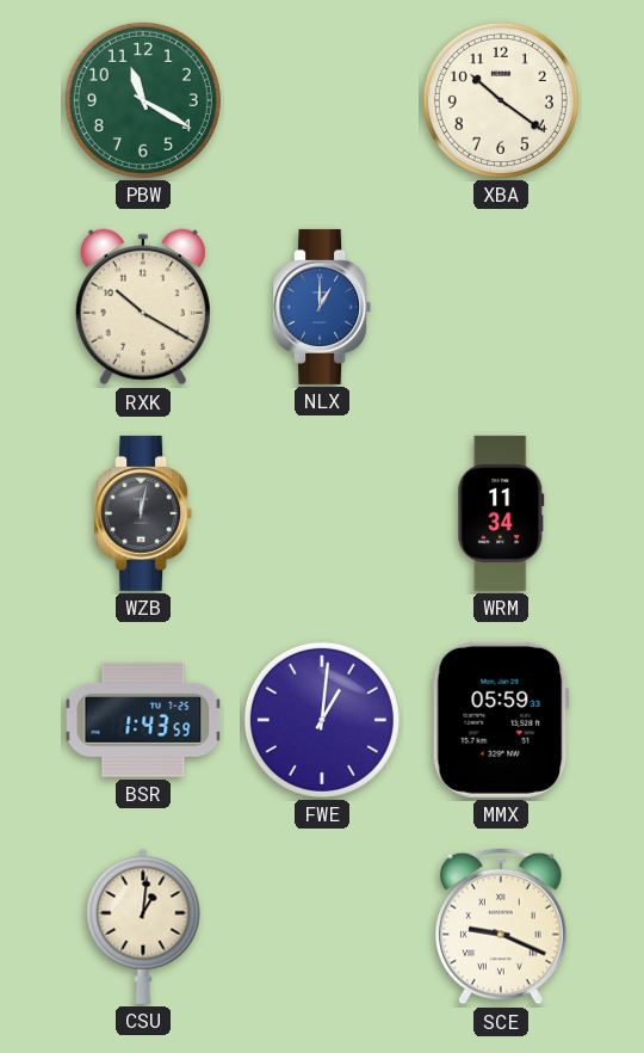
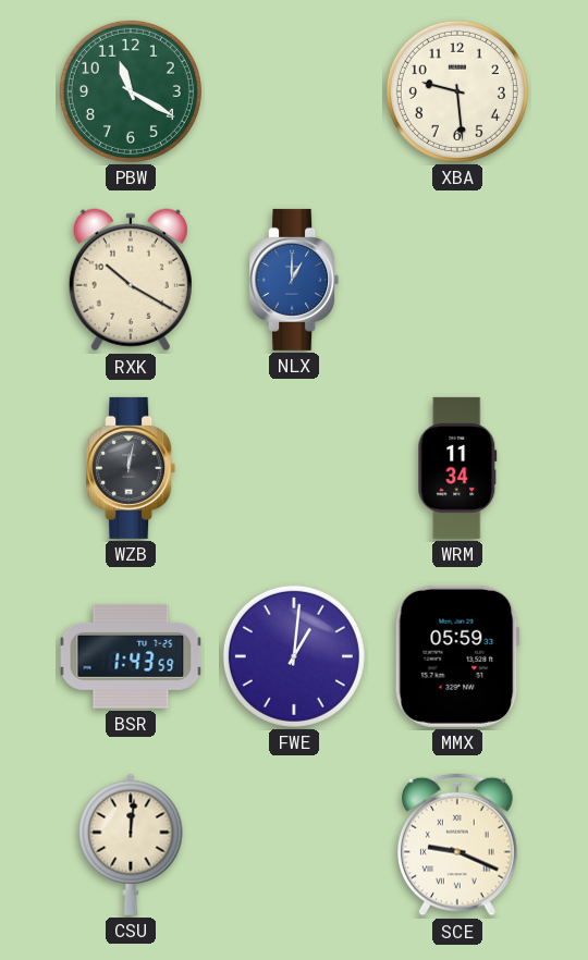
XBA: 10:21 -> 9:29 (457, 91)
CSU: 1:01 -> 12:01 (131, 845)
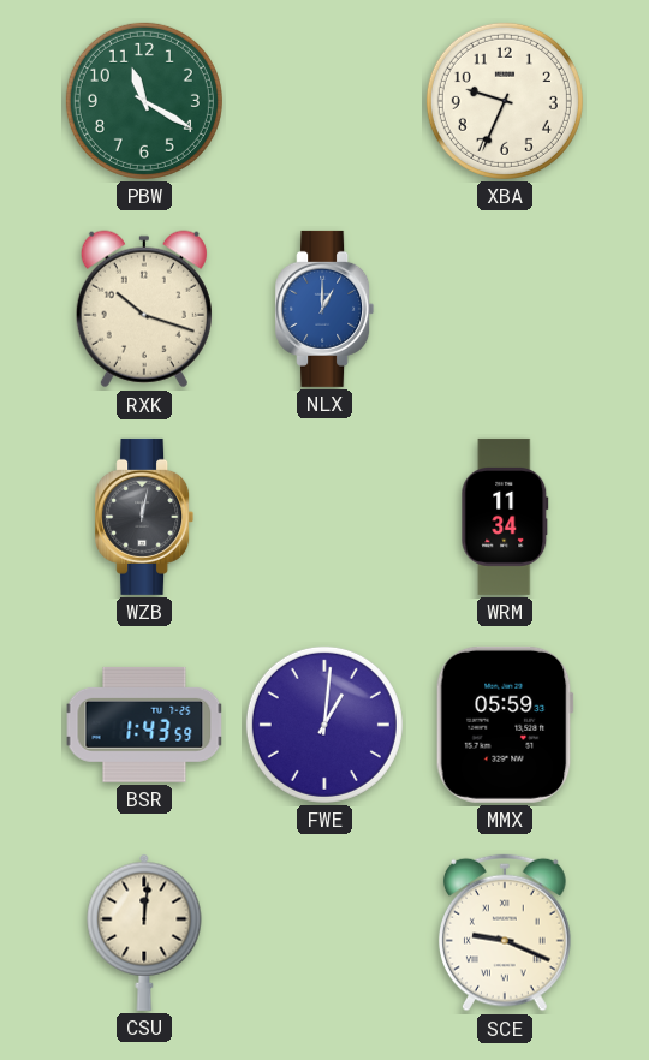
XBA: 9:29 -> 9:34 (505, 101)
RXK: 10:20 -> 10:18 (144, 309)
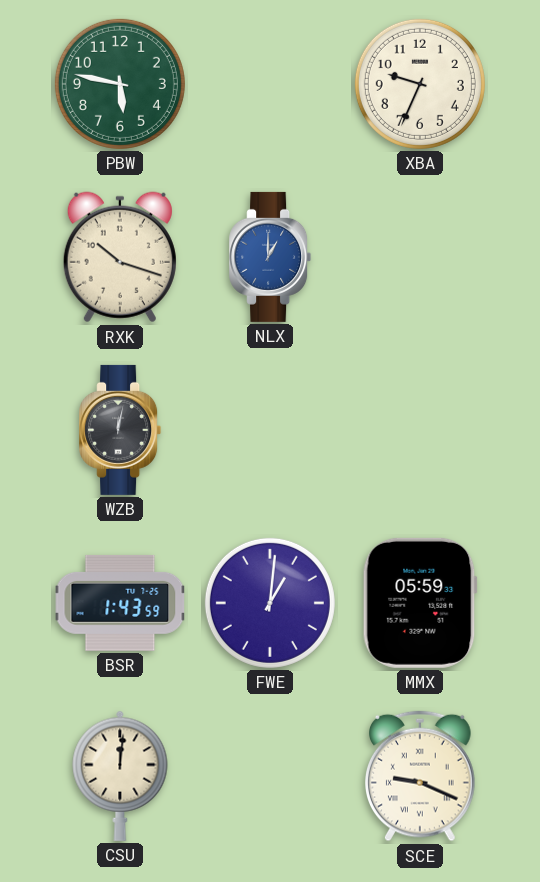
PBW: 11:20 -> 5:47 (120, 84)
WRM: 11:34 -> none (505, 517)
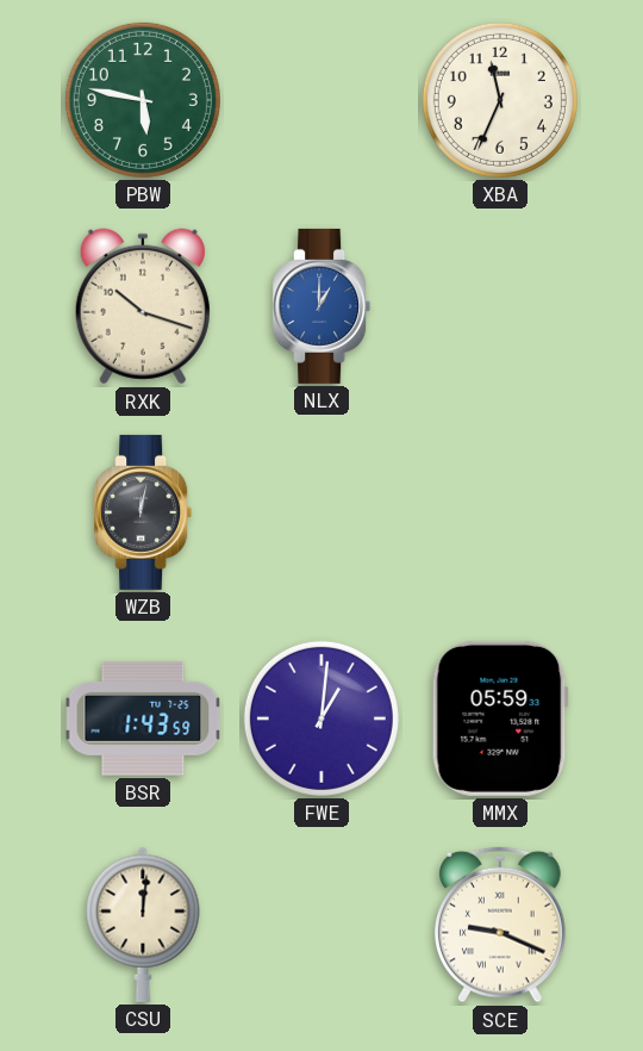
XBA: 9:34 -> 11:34 (500, 100)
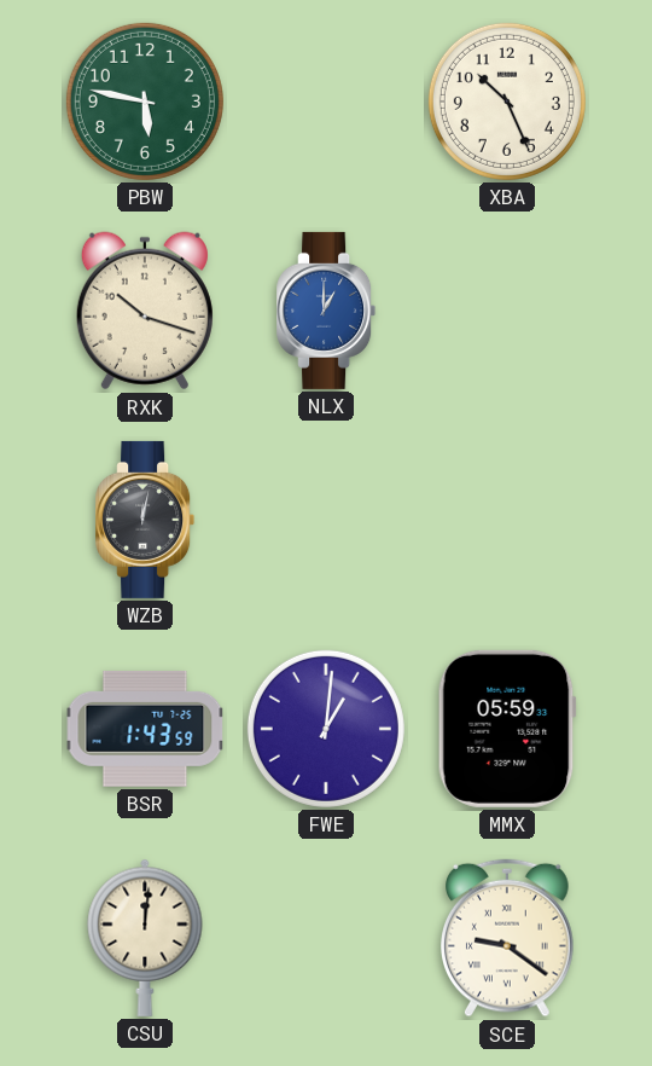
XBA: 11:34 -> 10:26 (507, 102)
SCE: 9:19 -> 9:21 (508, 938)
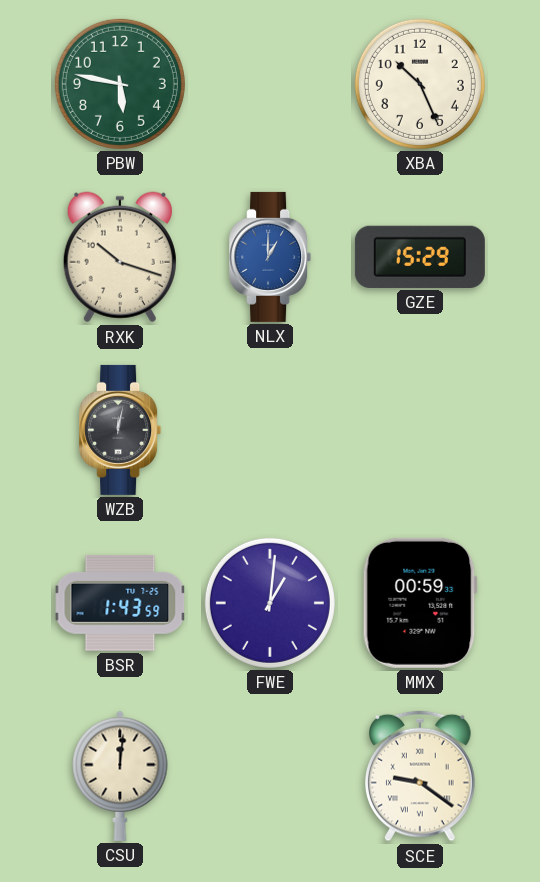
GZE: none -> 15:29 (420, 257)
MMX: 05:59 -> 00:59 (420, 603)
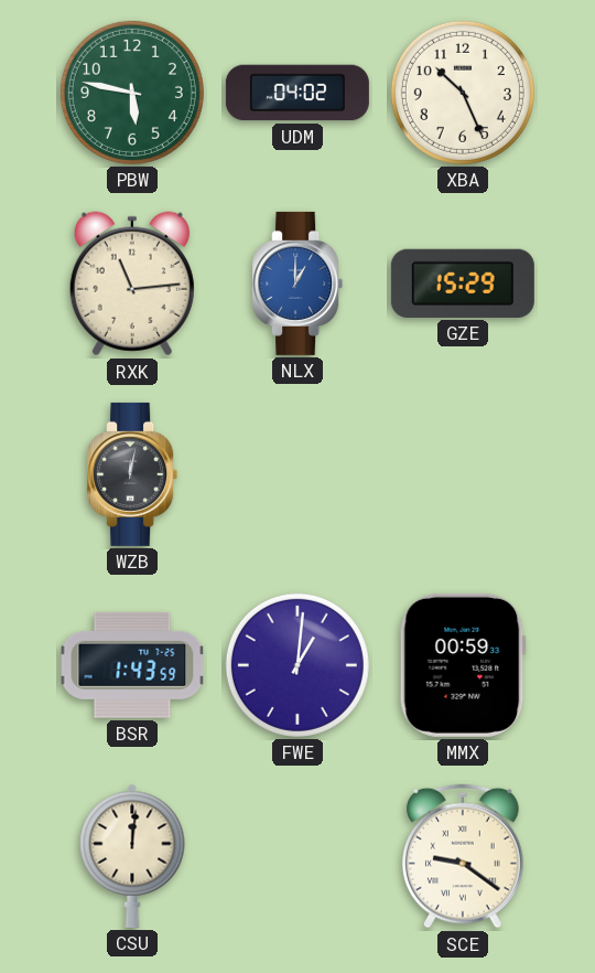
UDM: none -> 04:02 (297, 93)
RXK: 10:18 -> 11:14 (132, 284)
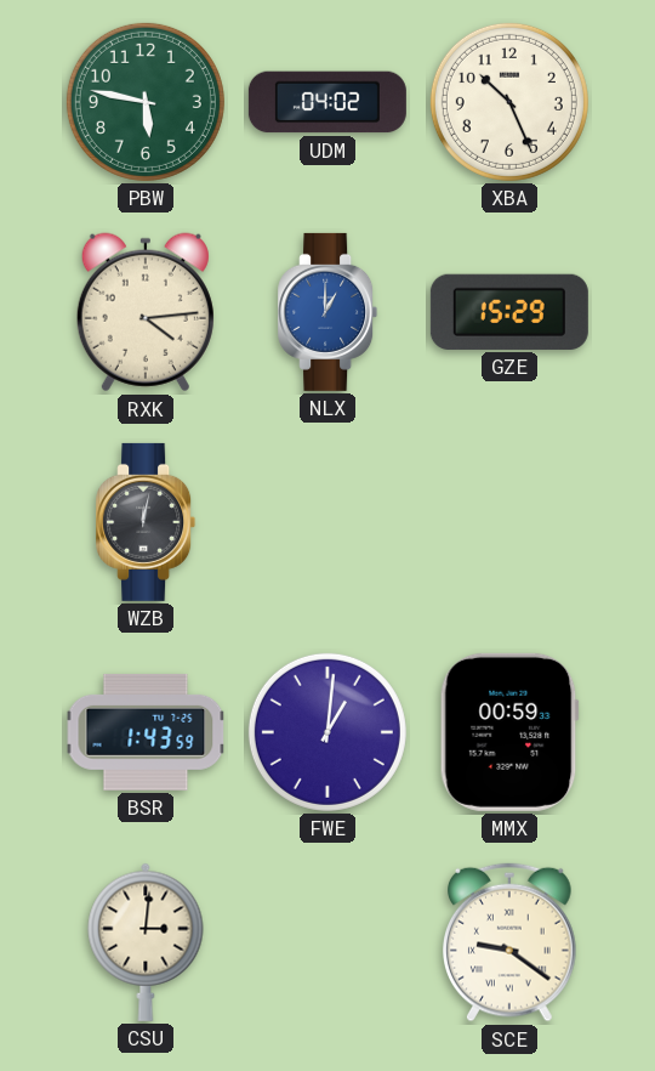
RXK: 11:14 -> 4:14 (146, 312)
CSU: 12:01 -> 3:01 (146, 942)
